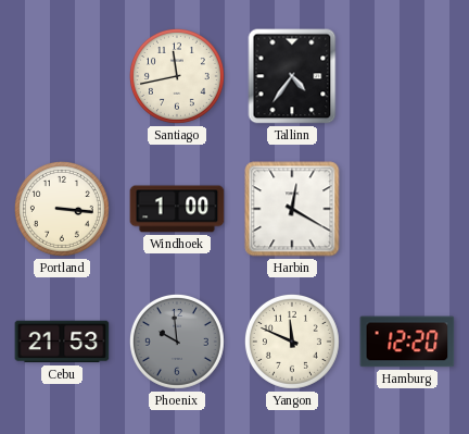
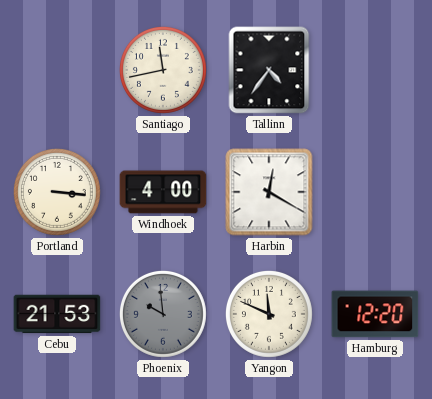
Windhoek: 1:00 -> 4:00 (163, 192)
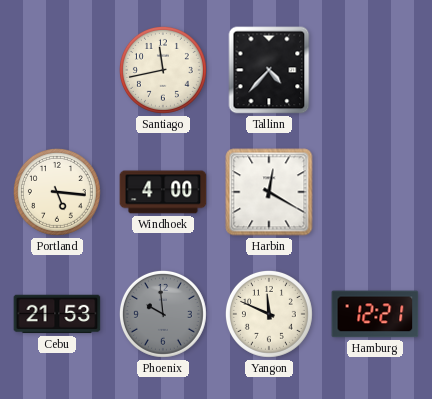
Tallinn: 4:36 -> 4:37 (269, 70)
Portland: 3:16 -> 5:16 (57, 192)
Hamburg: 12:20 -> 12:21 (375, 314)
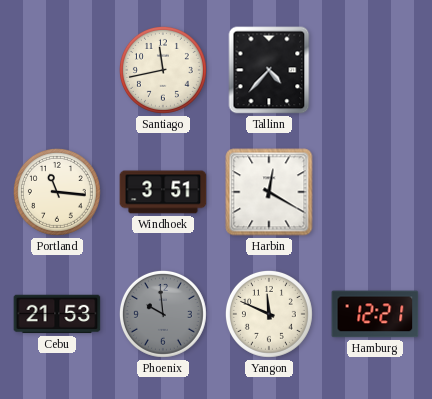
Portland: 5:16 -> 11:16 (57, 192)
Windhoek: 4:00 -> 3:51 (163, 192)
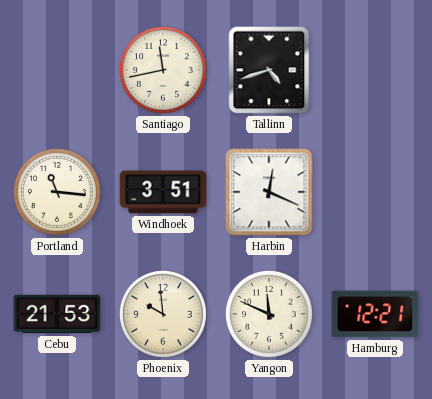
Tallinn: 4:37 -> 4:42 (269, 70)
Harbin: 12:20 -> 12:19 (269, 192)
Phoenix dial: grey -> cream (163, 314)
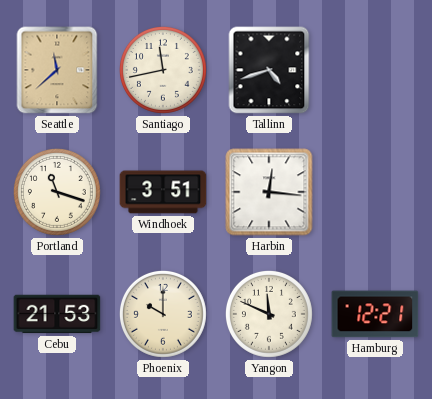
Seattle: none -> 11:38 (57, 70)
Portland: 11:16 -> 11:18 (57, 192)
Harbin: 12:19 -> 12:16 (269, 192)
Phoenix: 9:59 -> 10:00 (163, 314)
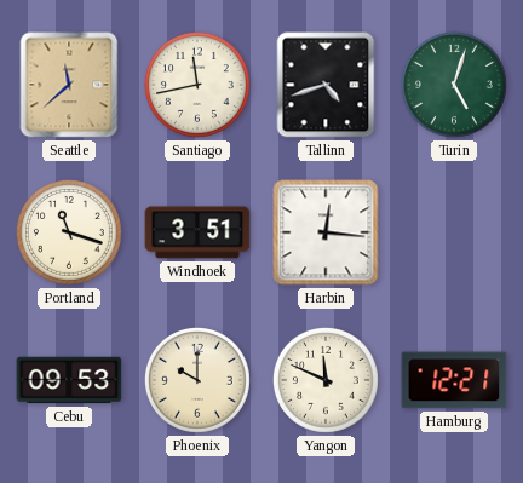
Turin: none -> 5:03 (454, 85)
Cebu: 21:53 -> 09:53 (69, 380)
